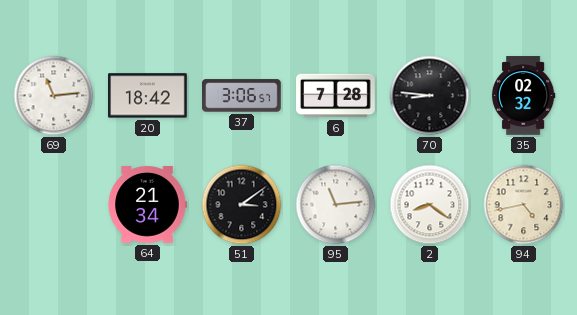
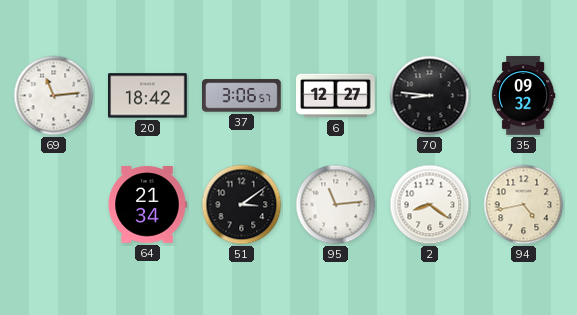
6: 7:28 -> 12:27 (336, 96)
35: 02:32 -> 09:32 (523, 96)
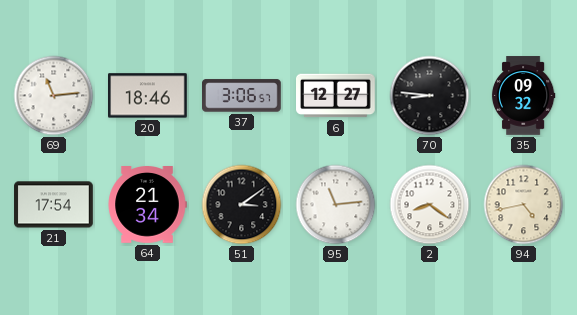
20: 18:42 -> 18:46 (148, 96)
21: none -> 17:54 (54, 205)
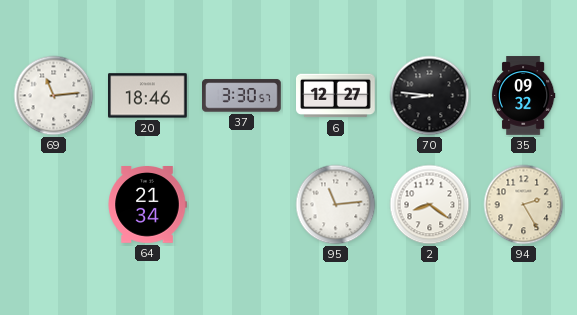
37: 3:06 -> 3:30 (242, 96)
21: 17:54 -> none (54, 205)
51: 3:09 -> none (242, 205)
94: 4:43 -> 2:25 (524, 205)
